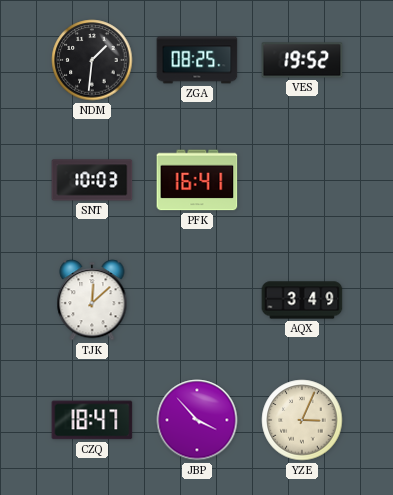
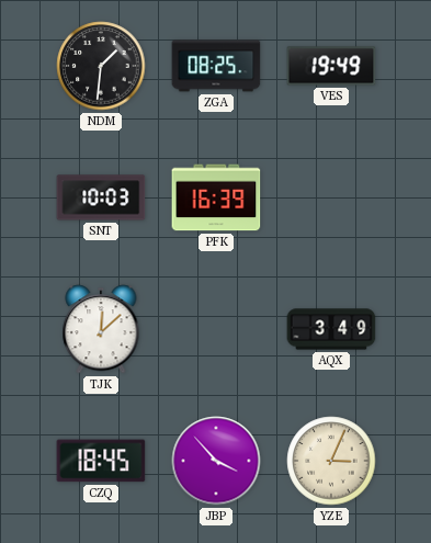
VES: 19:52 -> 19:49 (331, 66)
PFK: 16:41 -> 16:39 (216, 197)
CZQ: 18:47 -> 18:45 (101, 461)
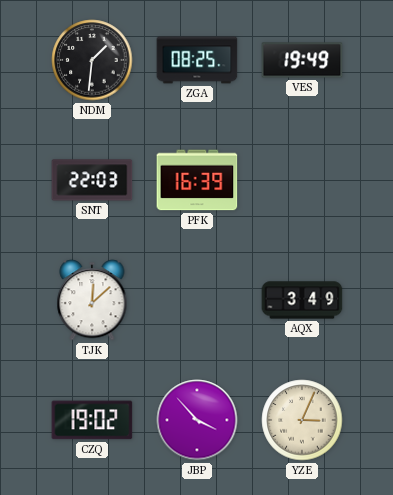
SNT: 10:03 -> 22:03 (92, 180)
CZQ: 18:45 -> 19:02 (92, 420)
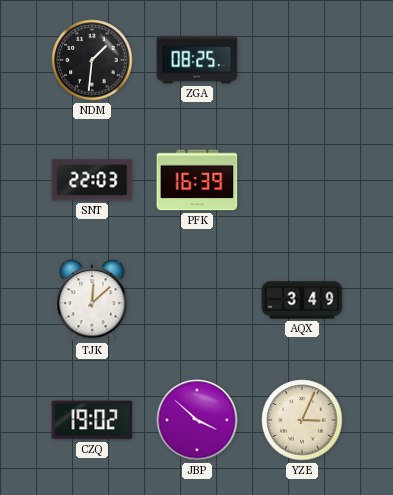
VES: 19:49 -> none (302, 60)
JBP: 3:53 -> 3:52 (197, 420)
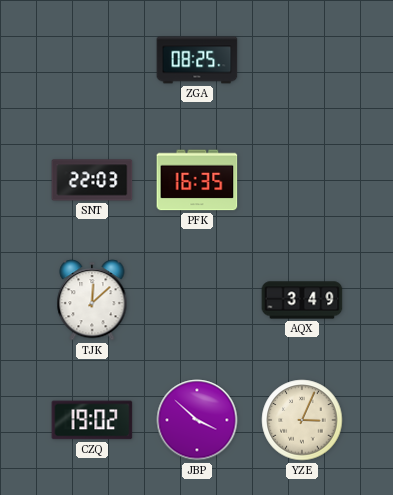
NDM: 1:31 -> none (92, 60)
PFK: 16:39 -> 16:35 (197, 180)
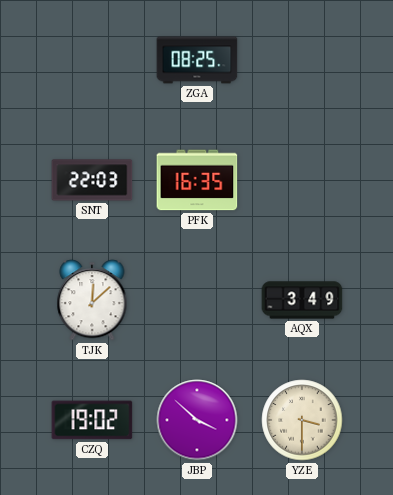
YZE: 3:04 -> 3:30 (302, 420)
